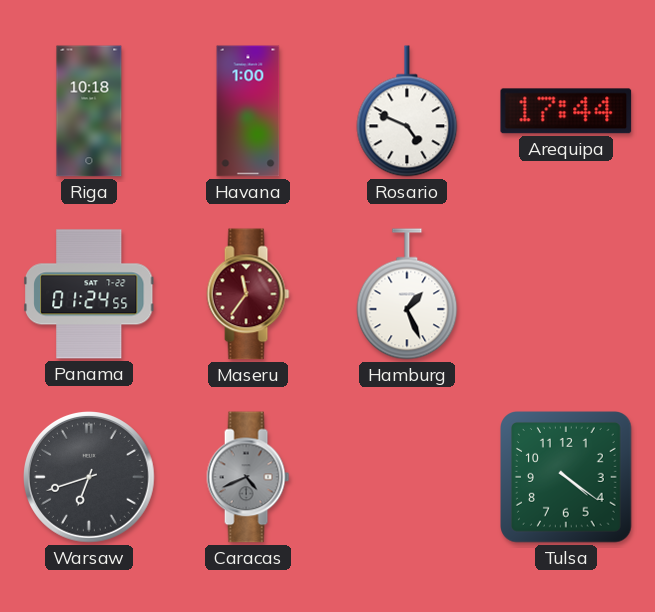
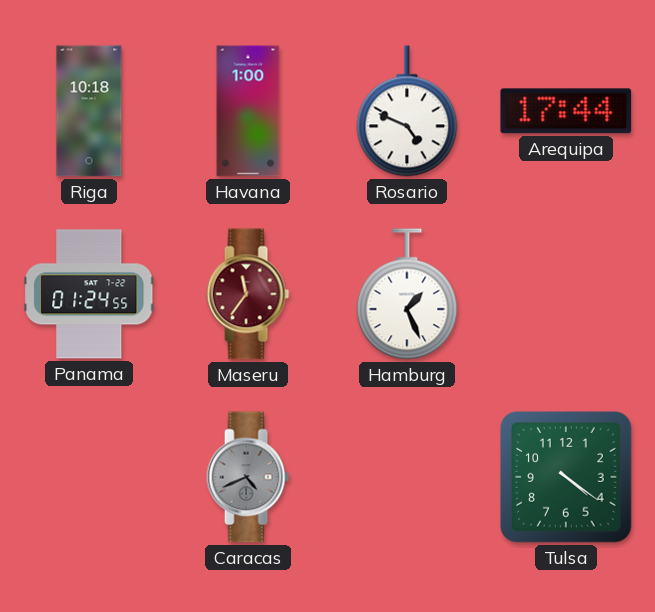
Warsaw: 6:42 -> none (90, 478)
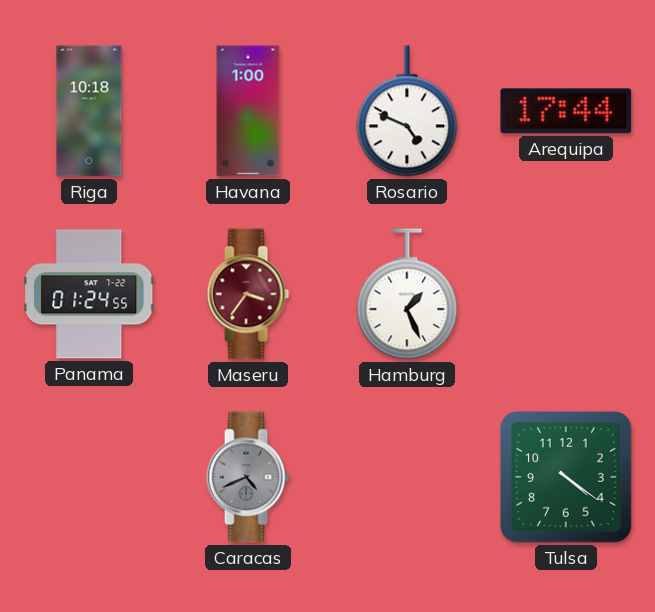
Maseru: 11:36 -> 3:36 (248, 294)
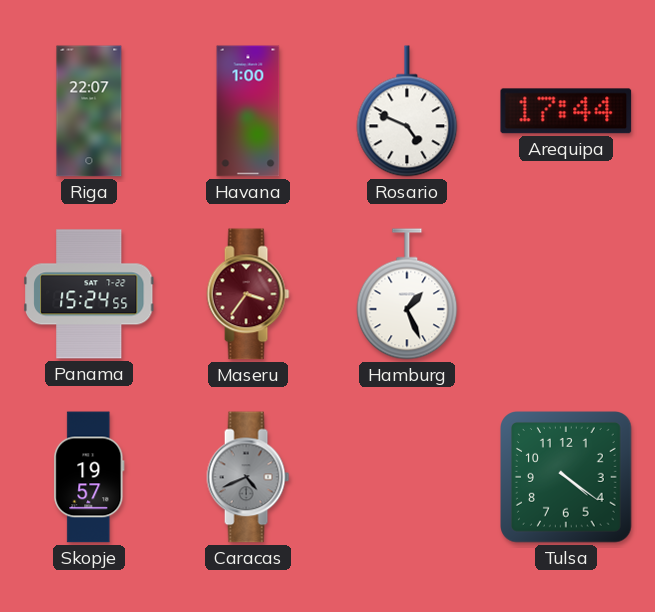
Riga: 10:18 -> 22:07 (89, 111)
Panama: 01:24 -> 15:24 (90, 294)
Skopje: none -> 19:57 (89, 477)
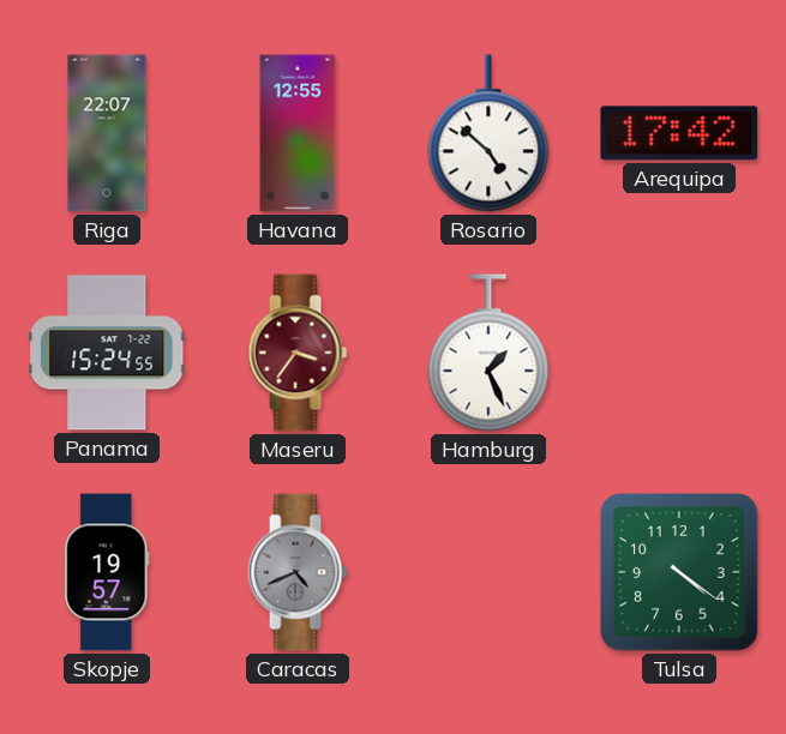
Havana: 1:00 -> 12:55 (298, 133)
Rosario: 4:49 -> 4:52 (488, 133)
Arequipa: 17:44 -> 17:42 (679, 133)
